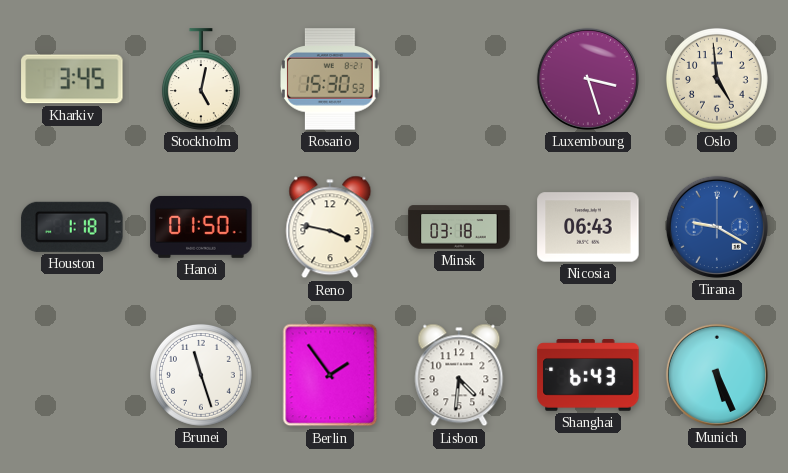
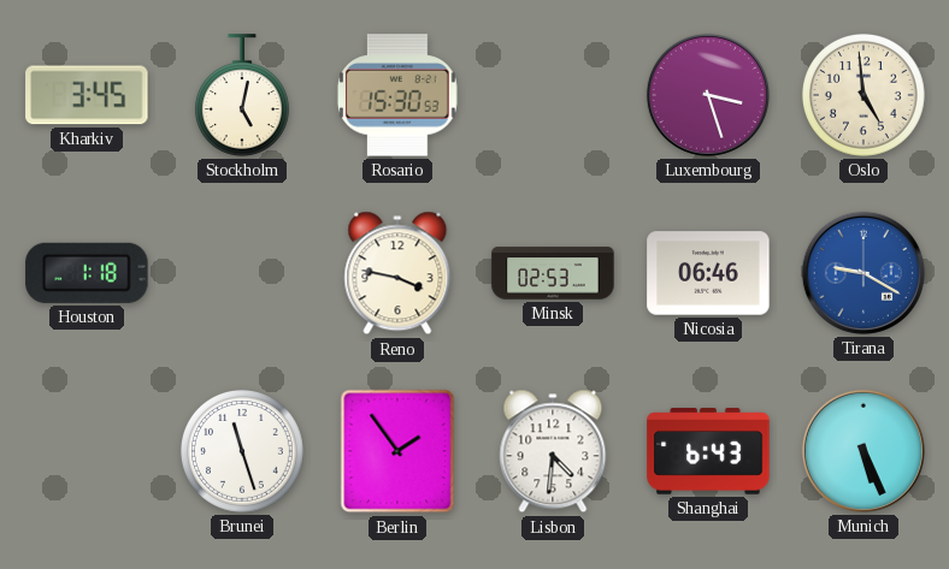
Hanoi: 01:50 -> none (201, 227)
Minsk: 03:18 -> 02:53 (553, 273)
Nicosia: 06:43 -> 06:46 (708, 273)
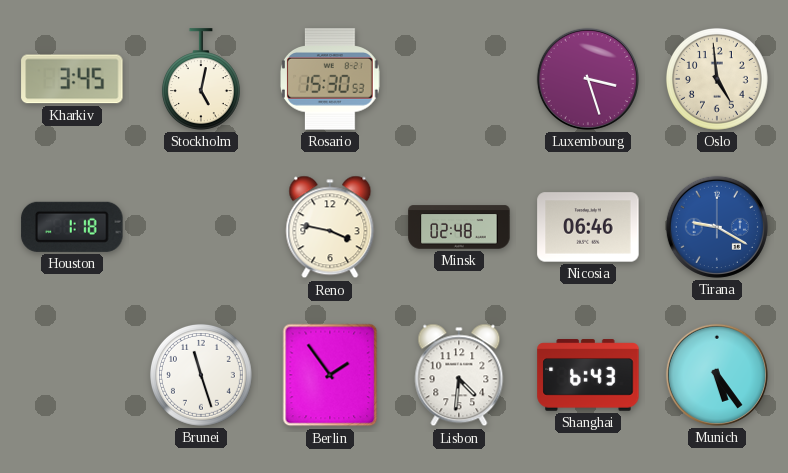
Minsk: 02:53 -> 02:48 (459, 227)
Munich: 5:26 -> 5:24 (717, 375)
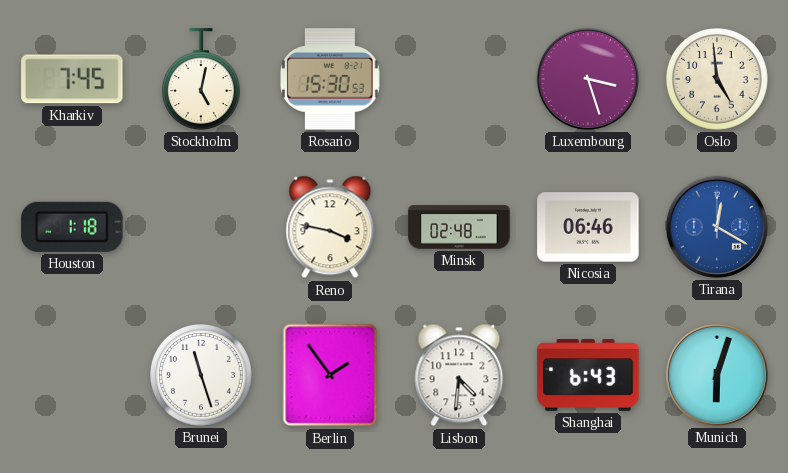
Kharkiv: 3:45 -> 7:45 (72, 79)
Tirana: 9:20 -> 12:20 (717, 227)
Munich: 5:24 -> 6:03 (717, 375)
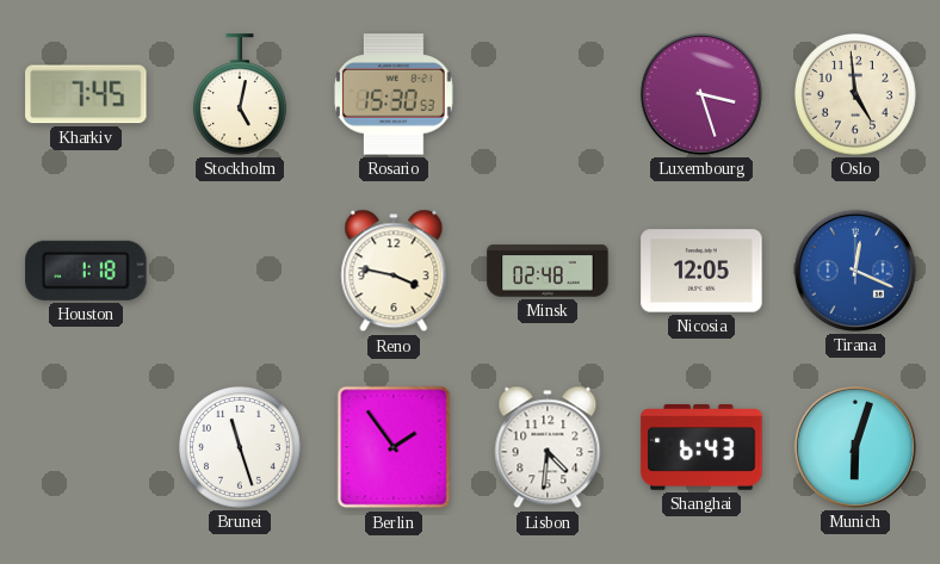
Nicosia: 06:46 -> 12:05 (701, 271)
Tirana: 12:20 -> 12:19 (855, 271)
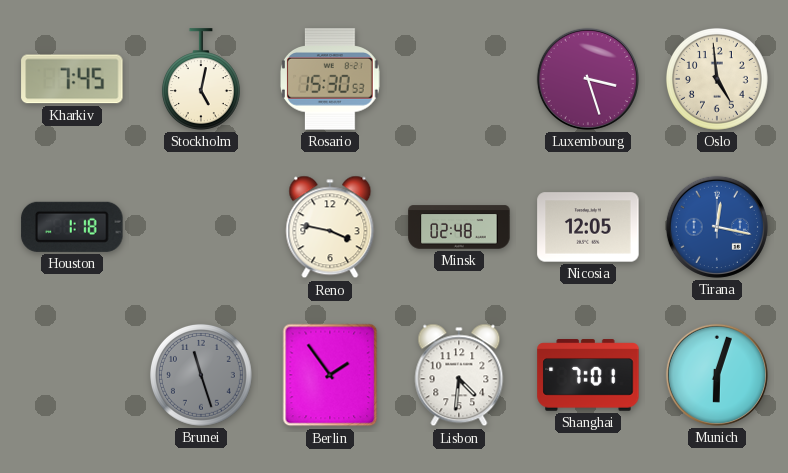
Tirana: 12:19 -> 12:17 (717, 227)
Brunei dial: white -> grey (201, 375)
Shanghai: 6:43 -> 7:01 (588, 375)
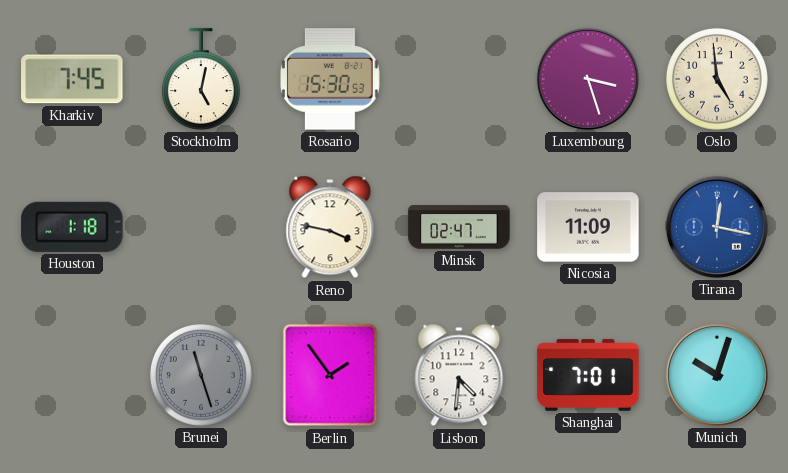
Minsk: 02:48 -> 02:47 (459, 227)
Nicosia: 12:05 -> 11:09 (588, 227)
Munich: 6:03 -> 10:03 (717, 375)
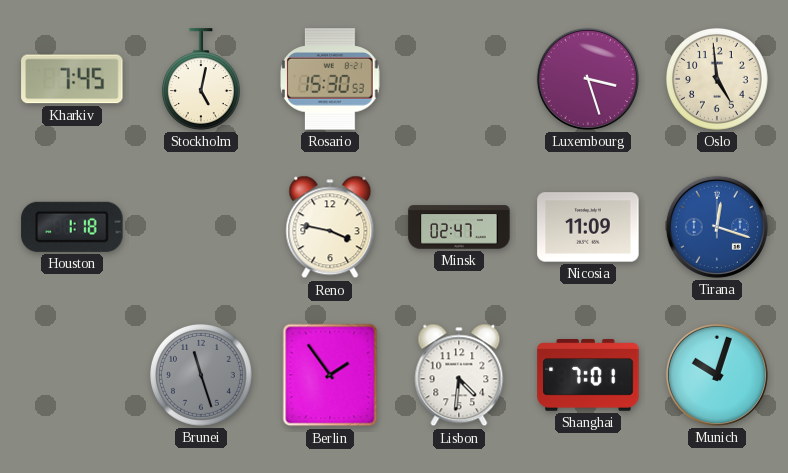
Tirana: 12:17 -> 12:18 (717, 227)
